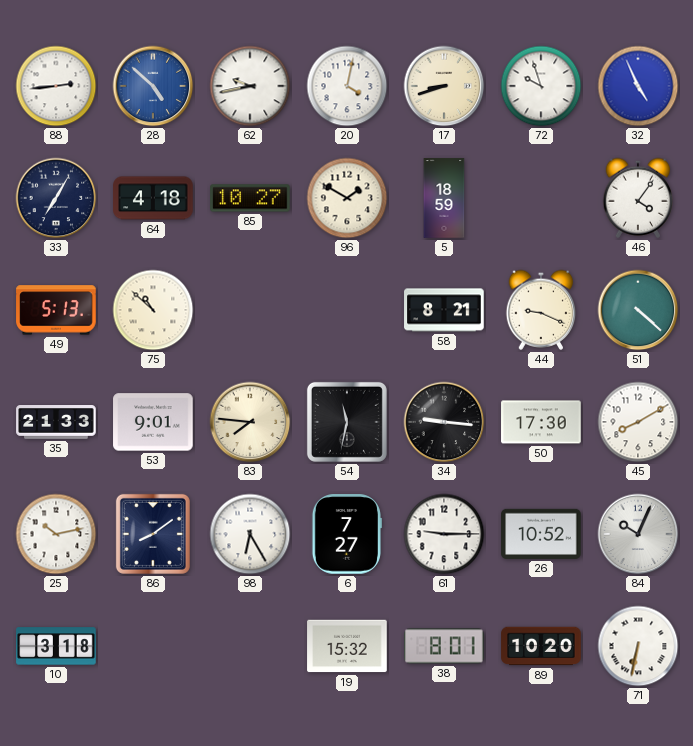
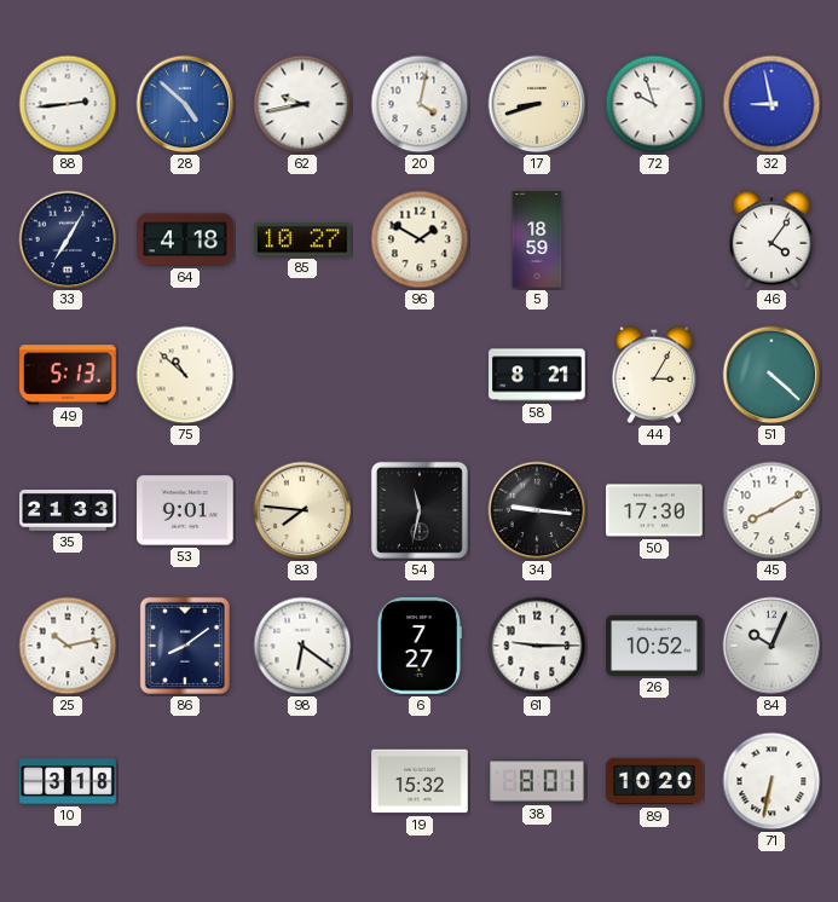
32: 4:56 -> 8:58 (771, 104)
44: 9:19 -> 3:05 (654, 375)
98: 6:25 -> 6:21 (302, 646)
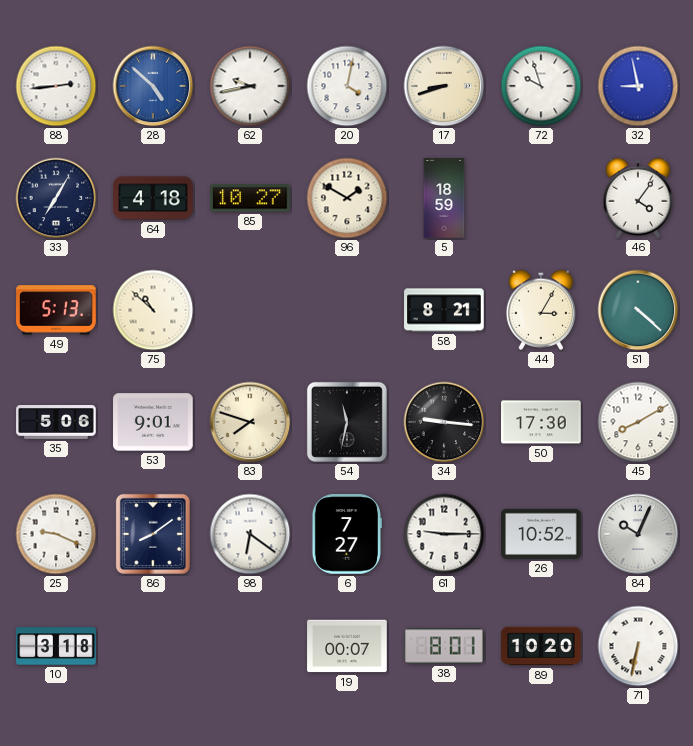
35: 21:33 -> 5:06 (56, 423)
83: 7:46 -> 7:48 (250, 422)
25: 10:13 -> 9:19 (56, 534)
19: 15:32 -> 00:07 (347, 646)
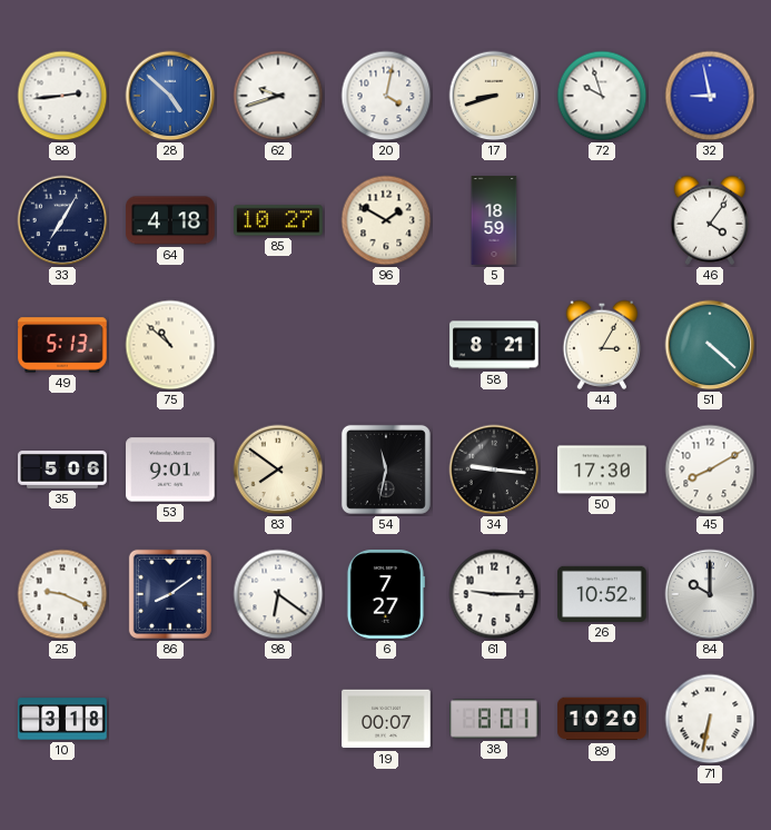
62: 9:43 -> 9:42 (278, 96)
83: 7:48 -> 7:51 (278, 470)
84: 10:04 -> 10:00 (710, 594)
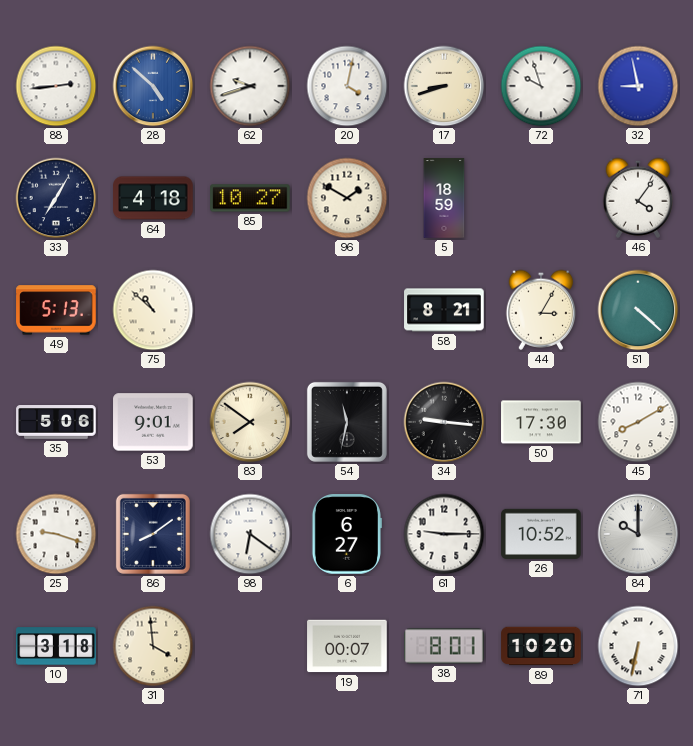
25: 9:19 -> 9:18 (56, 534)
6: 7:27 -> 6:27 (346, 534)
31: none -> 3:59 (153, 646)
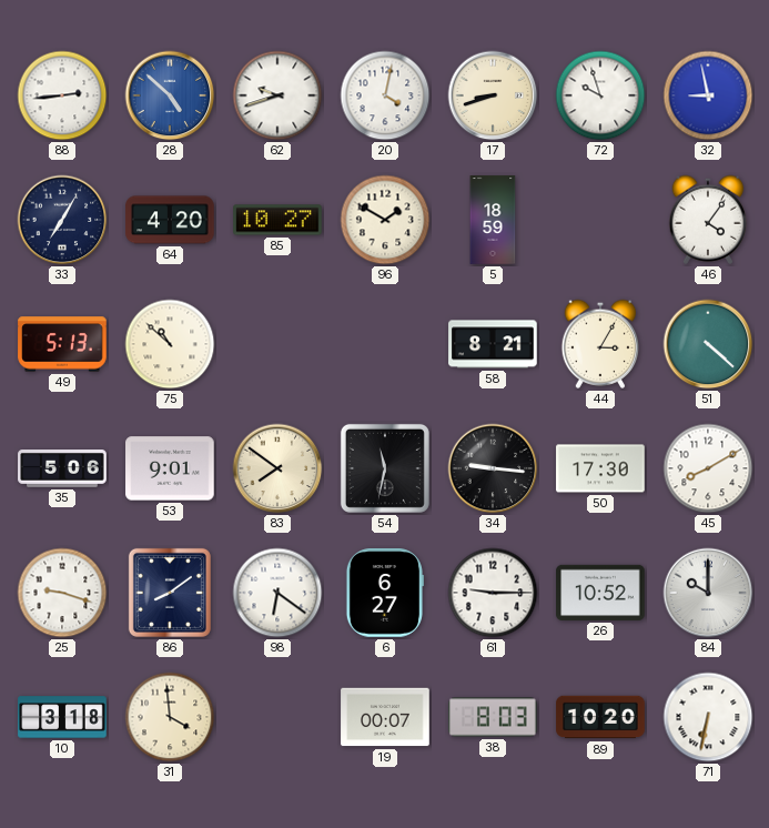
64: 4:18 -> 4:20 (170, 220)
38: 8:01 -> 8:03 (493, 717)
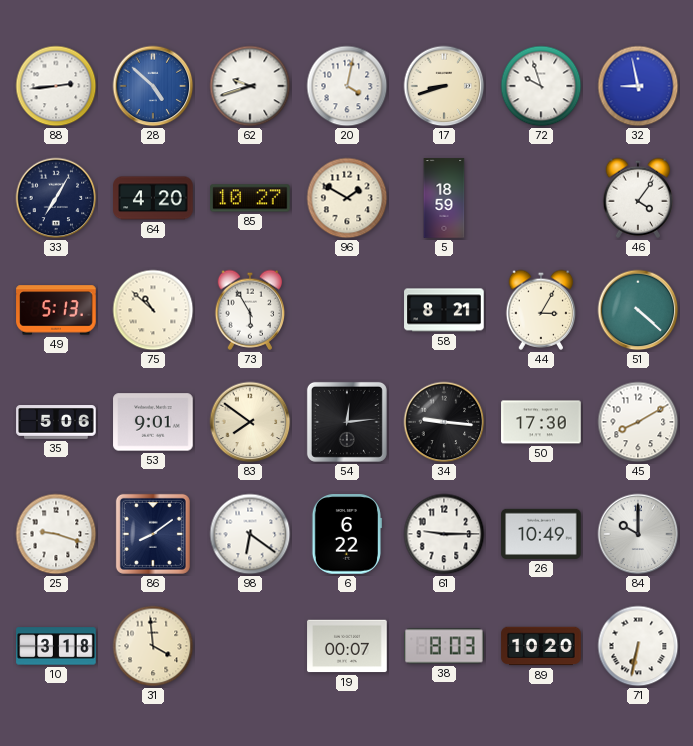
73: none -> 5:55 (250, 310)
54: 11:32 -> 12:14 (347, 422)
6: 6:27 -> 6:22 (346, 534)
26: 10:52 -> 10:49 (541, 534)
